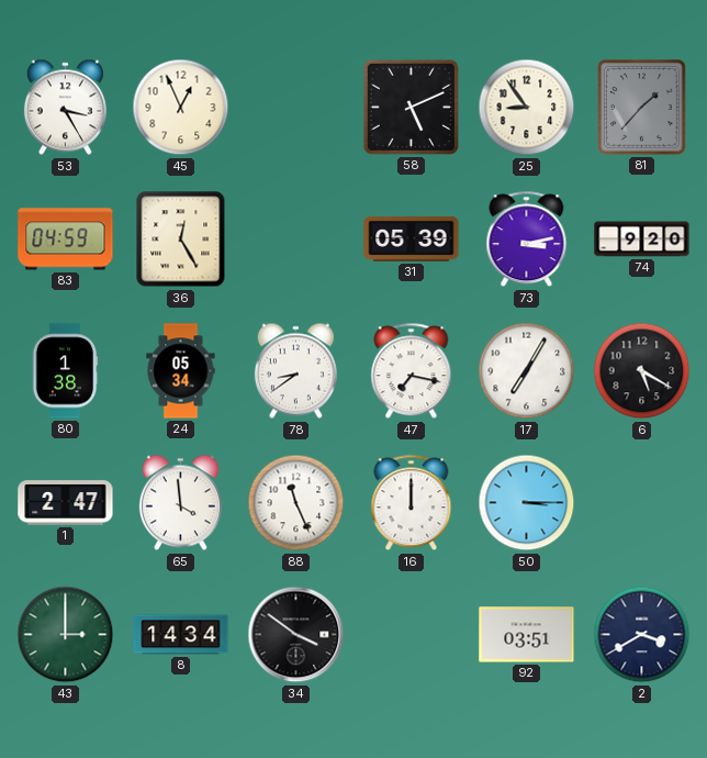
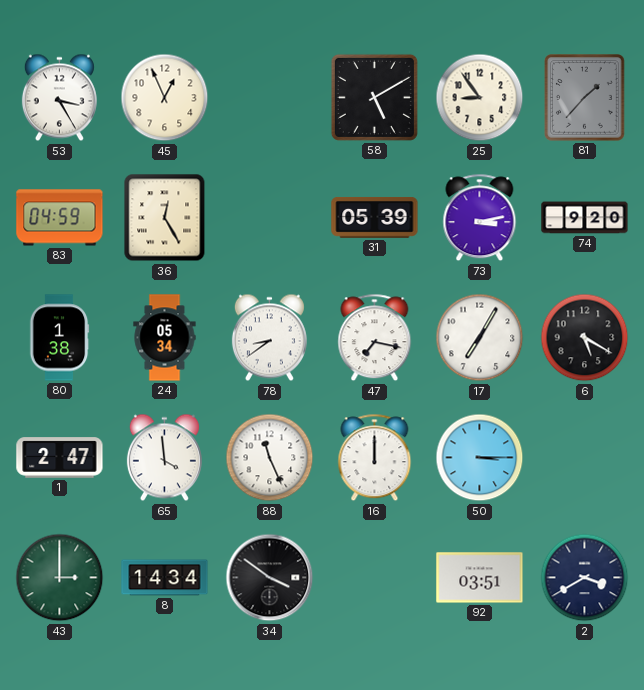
58: 5:11 -> 5:10 (374, 97)
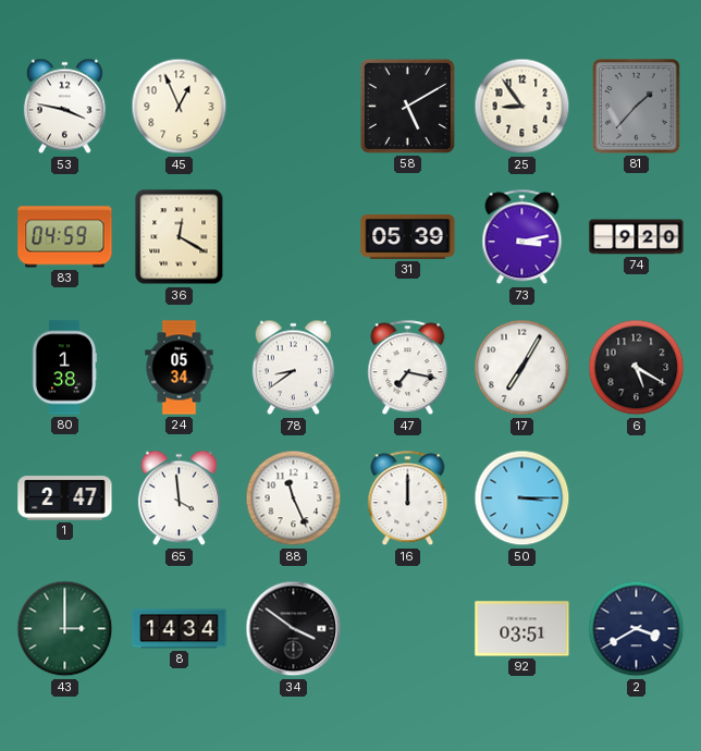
53: 3:25 -> 3:47 (64, 107)
36: 12:25 -> 12:20 (180, 237)
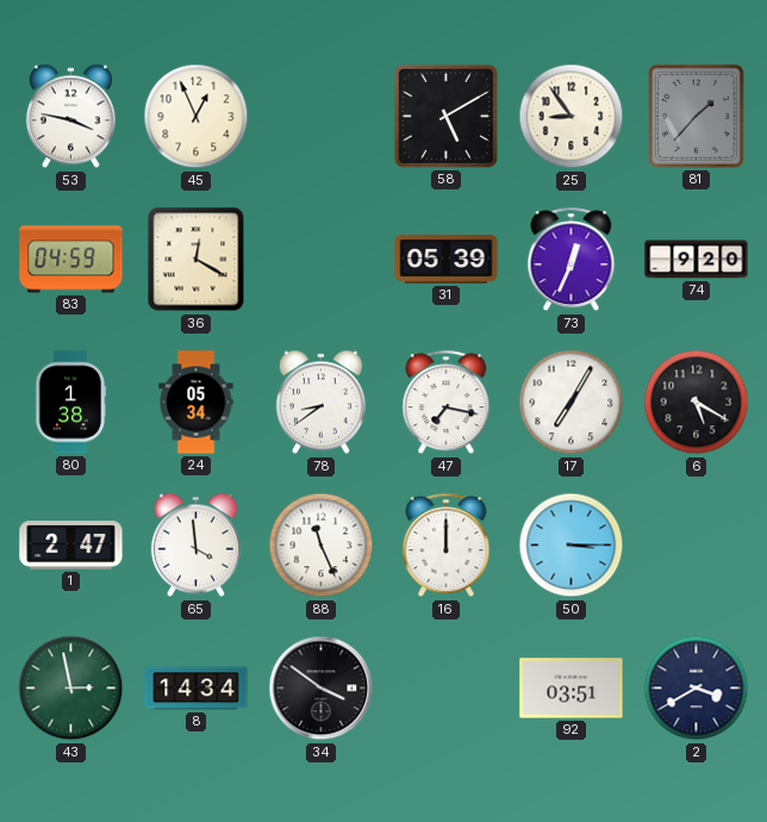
73: 3:13 -> 12:34 (572, 260)
43: 3:00 -> 2:58 (71, 689)
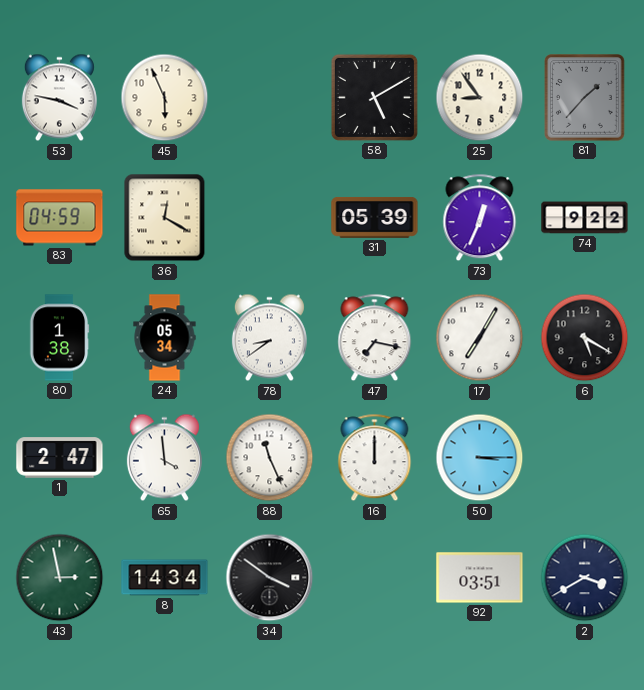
45: 12:56 -> 5:56 (165, 98)
74: 9:20 -> 9:22 (585, 218)
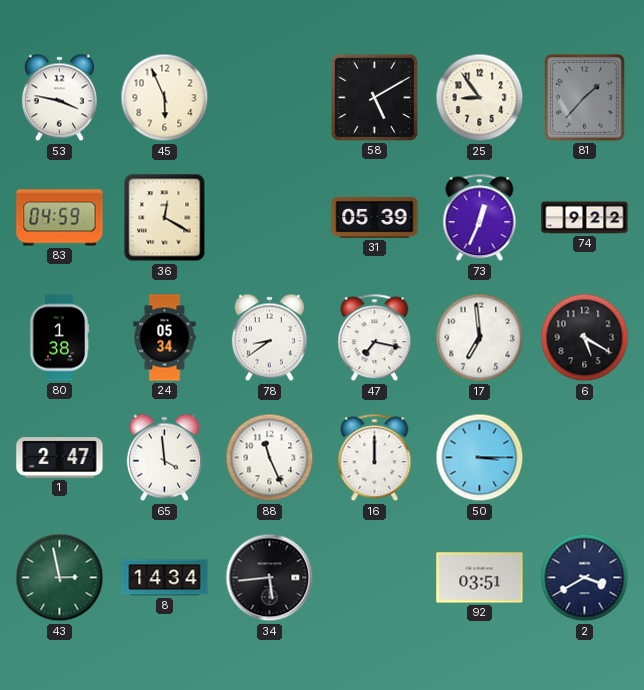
17: 7:05 -> 6:59 (480, 338)
34: 3:51 -> 5:44 (270, 578)
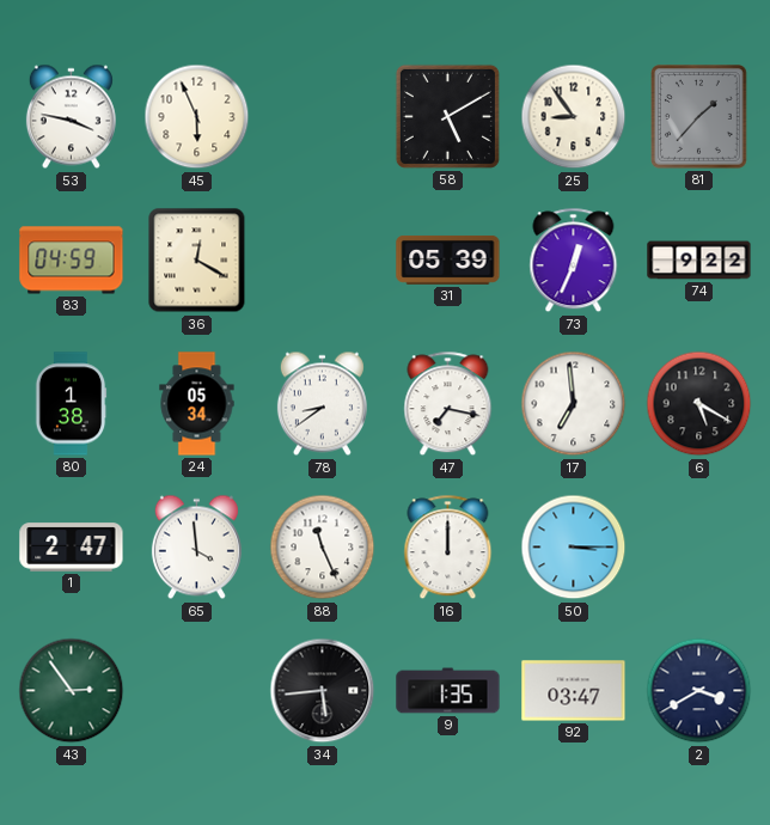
43: 2:58 -> 2:54 (72, 691)
8: 14:34 -> none (165, 578)
9: none -> 1:35 (448, 691)
92: 03:51 -> 03:47 (574, 691)
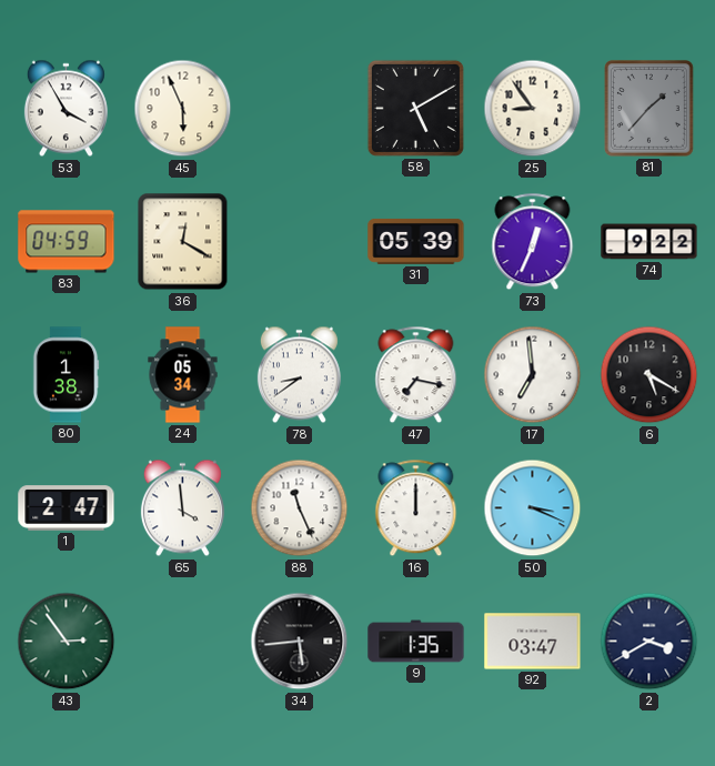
53: 3:47 -> 3:55 (66, 109)
50: 3:15 -> 3:19 (533, 508)
